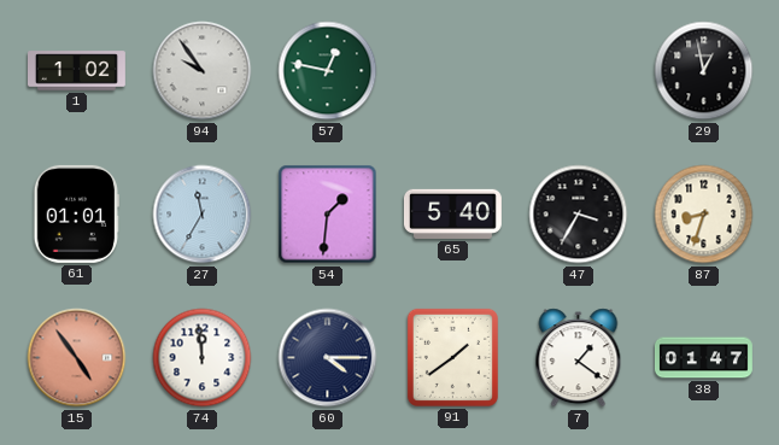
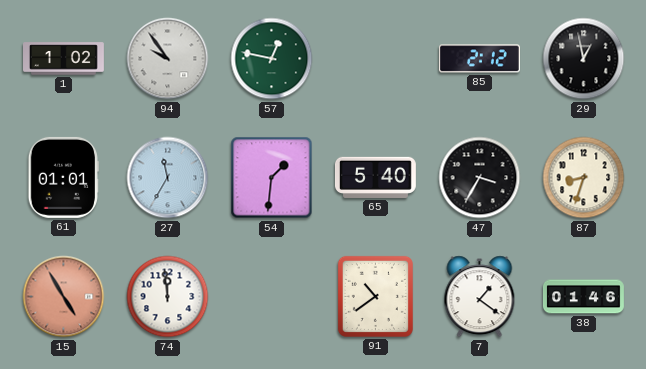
85: none -> 2:12 (479, 59)
15: 4:54 -> 4:55 (64, 297)
60: 4:15 -> none (328, 358)
91: 1:39 -> 10:39 (375, 296)
38: 01:47 -> 01:46 (583, 297)
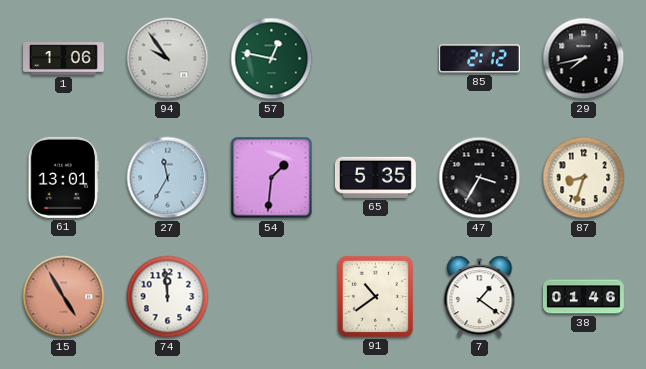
1: 1:02 -> 1:06 (64, 59)
29: 12:58 -> 7:43 (584, 59)
61: 01:01 -> 13:01 (63, 177)
65: 5:40 -> 5:35 (375, 177)
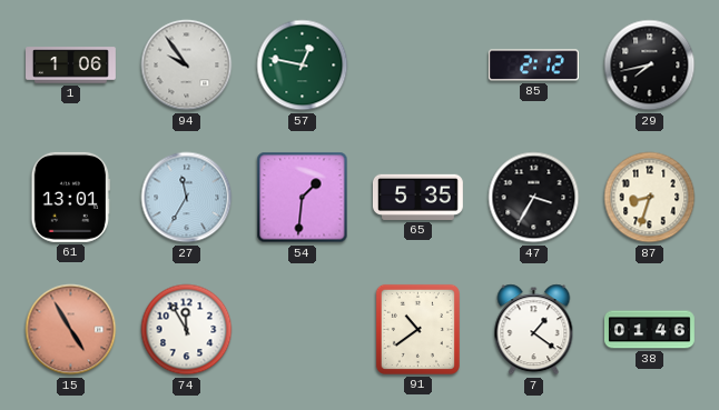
74: 11:59 -> 11:55 (187, 330)
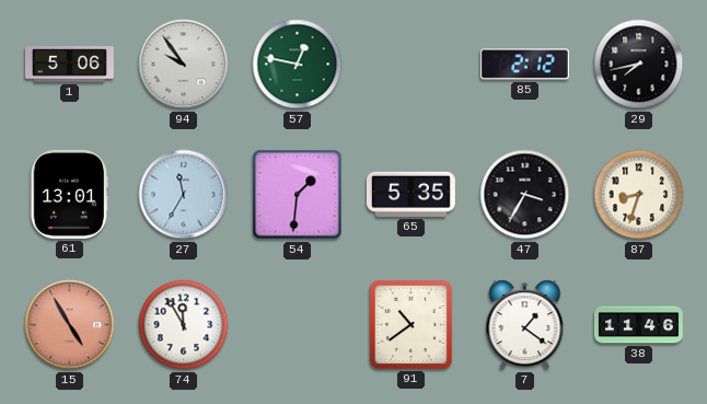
1: 1:06 -> 5:06 (70, 65)
38: 01:46 -> 11:46 (638, 325)
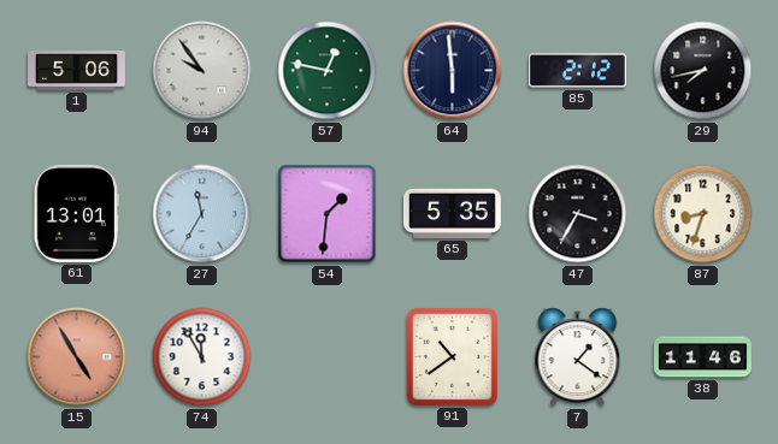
64: none -> 5:59 (453, 71)
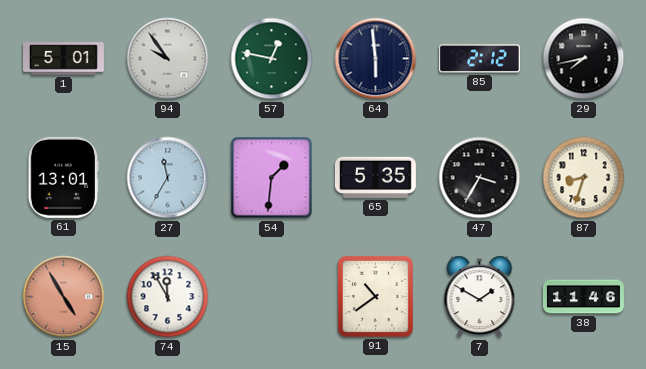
1: 5:06 -> 5:01 (64, 59)
7: 1:21 -> 1:50 (480, 297)
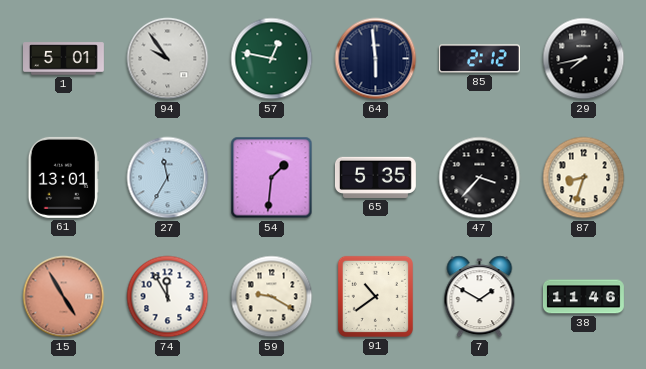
47: 3:35 -> 3:37 (480, 178)
59: none -> 9:20 (272, 297)
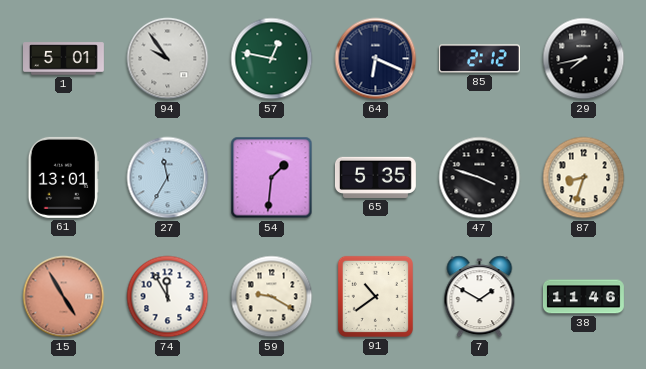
64: 5:59 -> 6:19 (376, 59)
47: 3:37 -> 3:48 (480, 178)
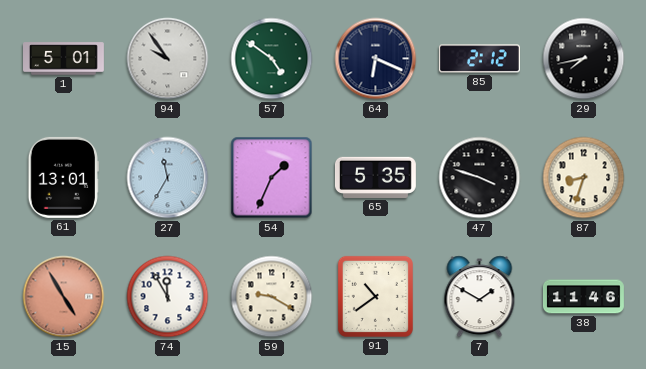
57: 12:47 -> 4:51 (272, 59)
54: 1:31 -> 1:34 (272, 178)
